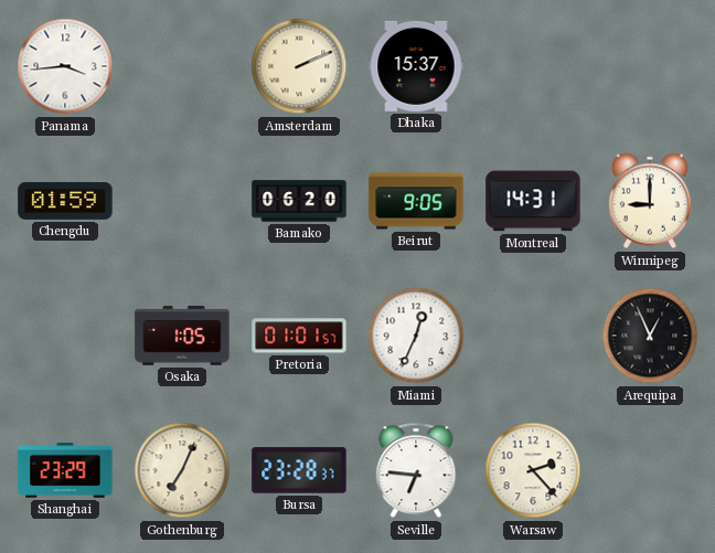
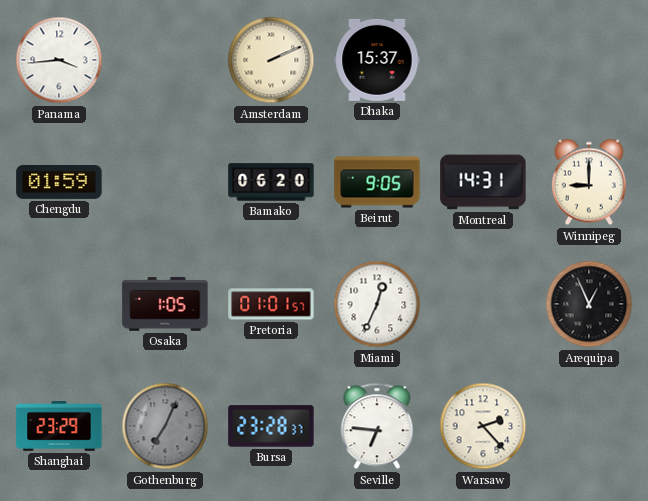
Gothenburg dial: cream -> grey (165, 426)
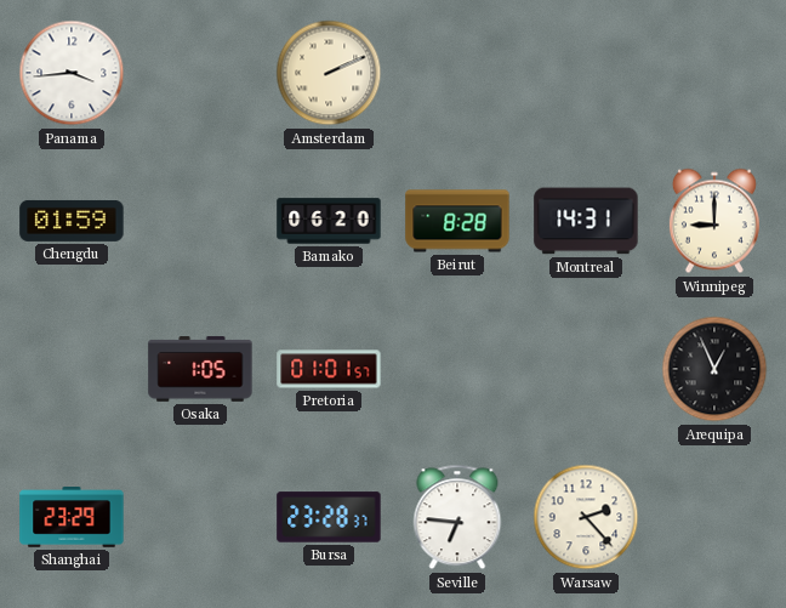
Dhaka: 15:37 -> none (377, 60)
Beirut: 9:05 -> 8:28 (457, 221)
Miami: 12:34 -> none (377, 304)
Gothenburg: 7:04 -> none (165, 426)
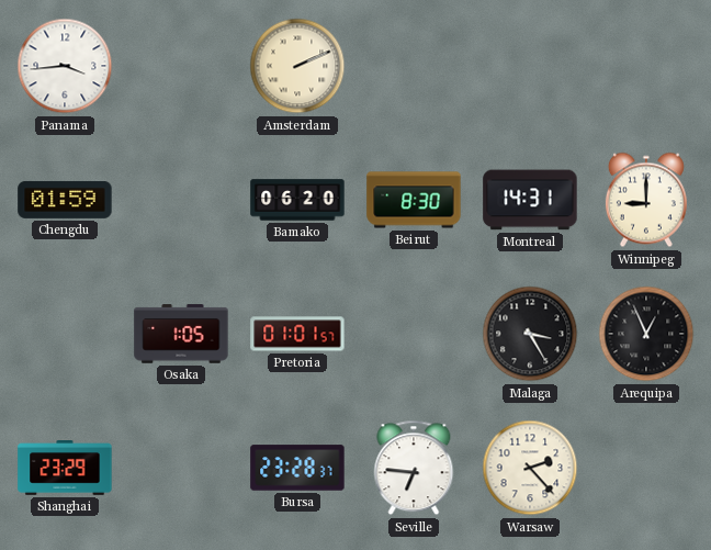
Beirut: 8:28 -> 8:30 (414, 200)
Malaga: none -> 3:25 (530, 334)
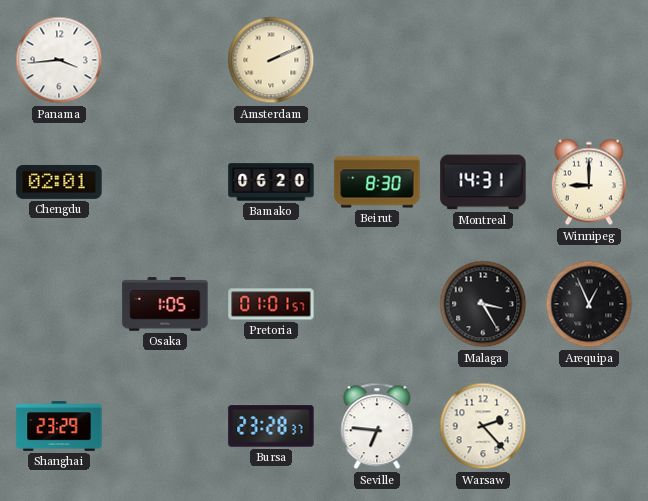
Chengdu: 01:59 -> 02:01 (59, 182)
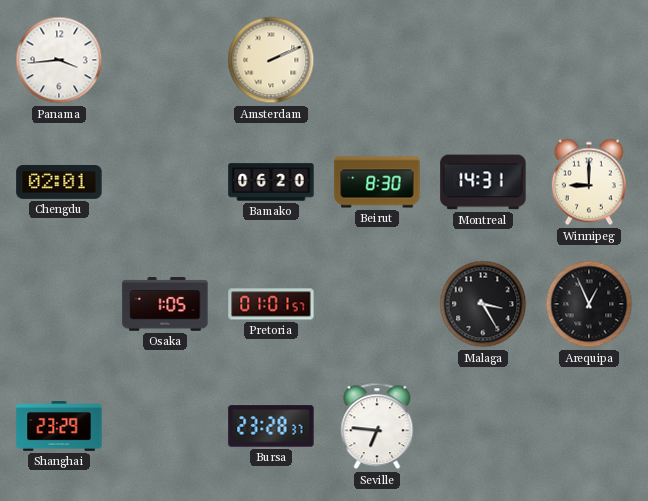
Warsaw: 2:23 -> none (483, 426)
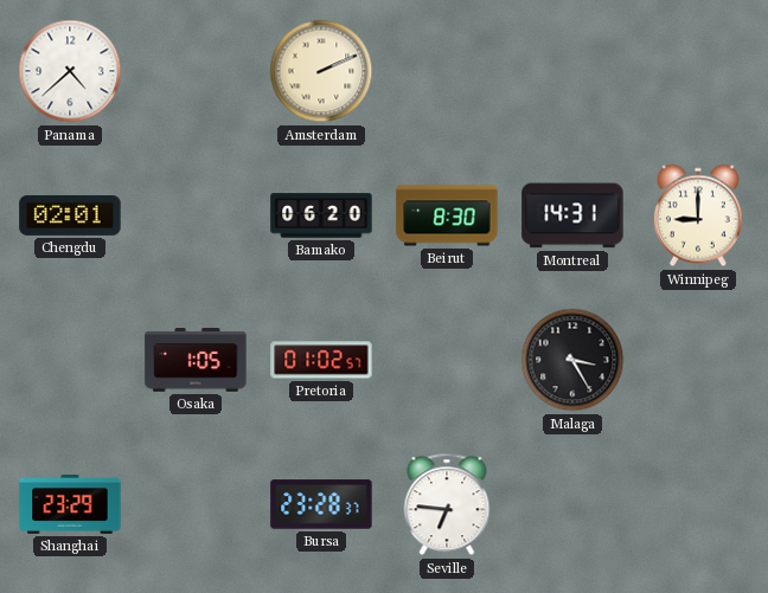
Panama: 3:44 -> 4:38 (70, 71)
Pretoria: 01:01 -> 01:02 (321, 360)
Arequipa: 12:56 -> none (589, 304)
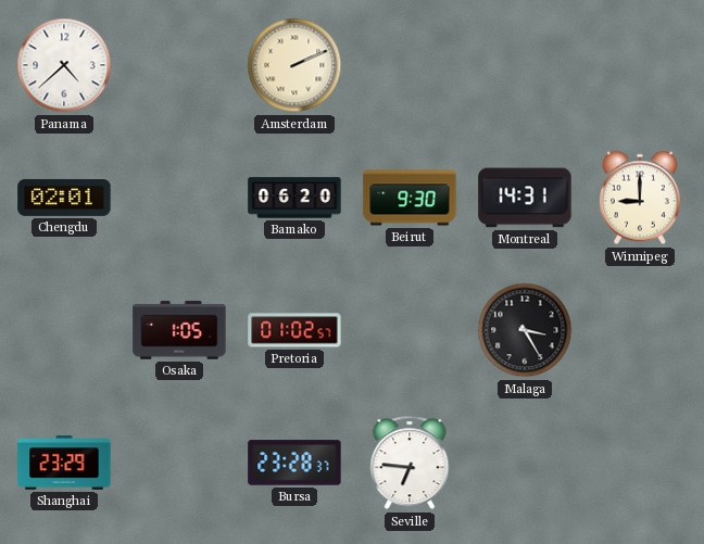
Beirut: 8:30 -> 9:30 (410, 198)
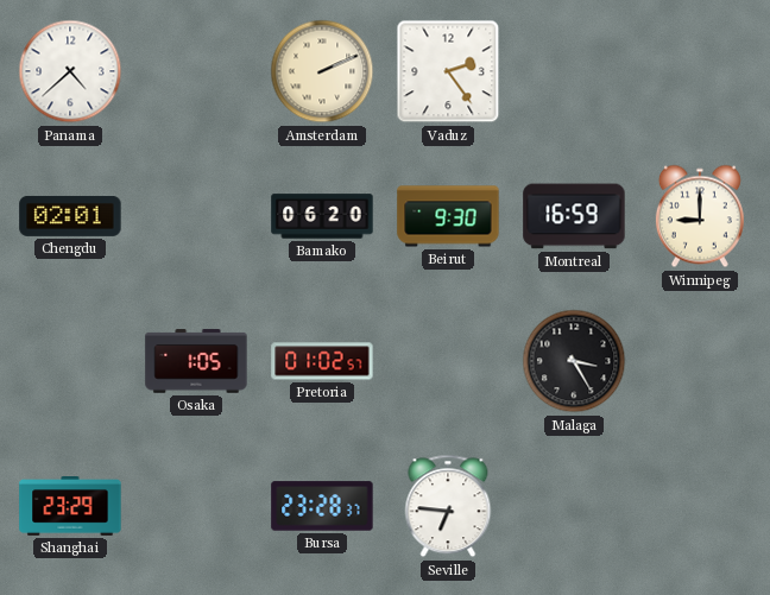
Vaduz: none -> 2:24 (448, 71)
Montreal: 14:31 -> 16:59 (574, 216)
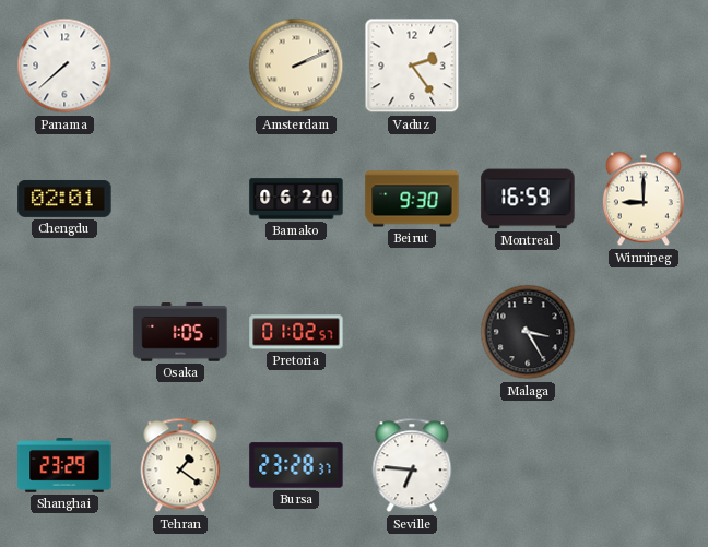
Panama: 4:38 -> 7:38 (64, 66)
Tehran: none -> 1:21 (180, 465)
